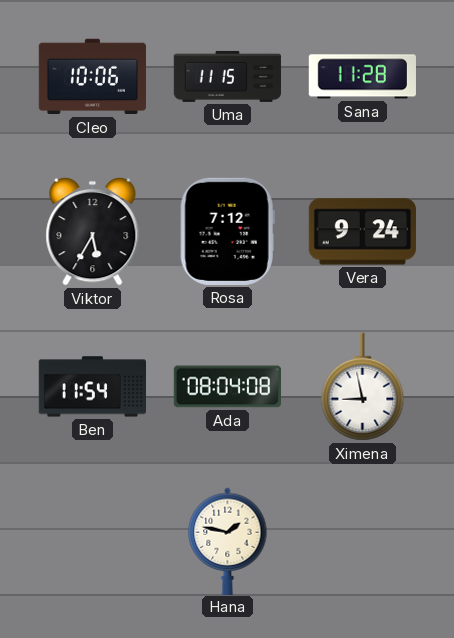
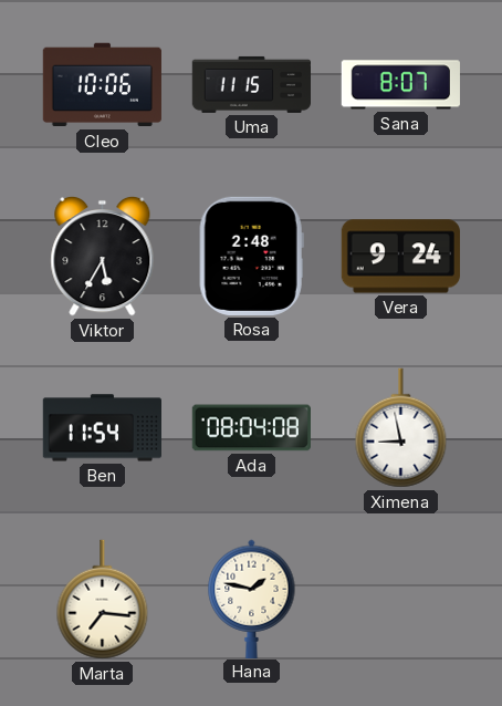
Sana: 11:28 -> 8:07 (400, 85)
Rosa: 7:12 -> 2:48 (251, 256)
Marta: none -> 7:16 (103, 600)
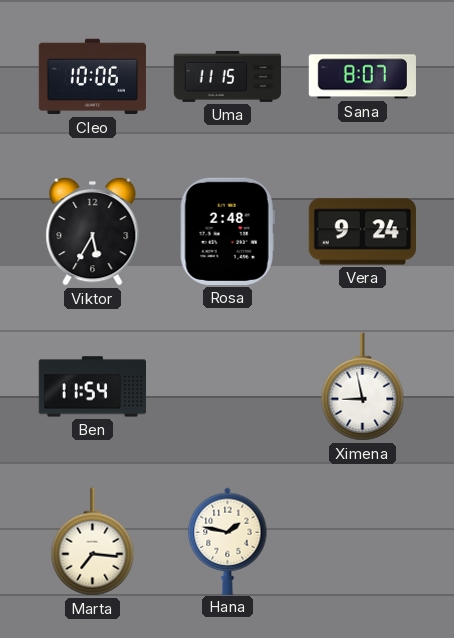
Ada: 08:04 -> none (251, 428)
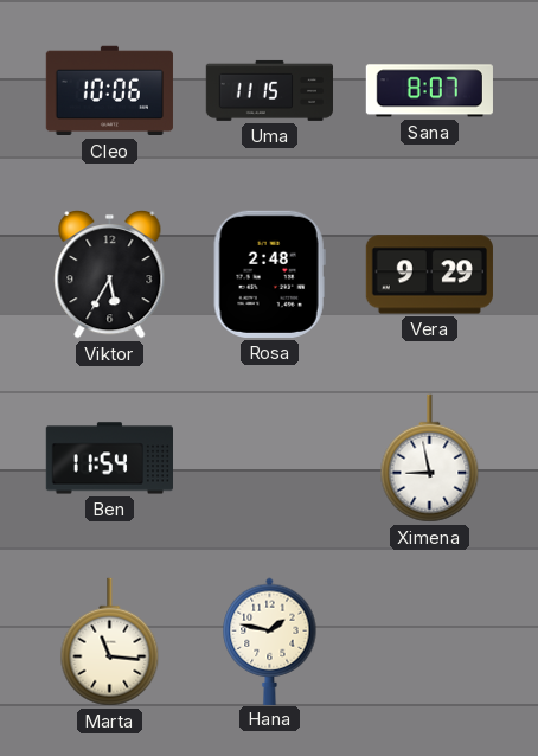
Vera: 9:24 -> 9:29 (429, 275)
Marta: 7:16 -> 11:16 (110, 642)
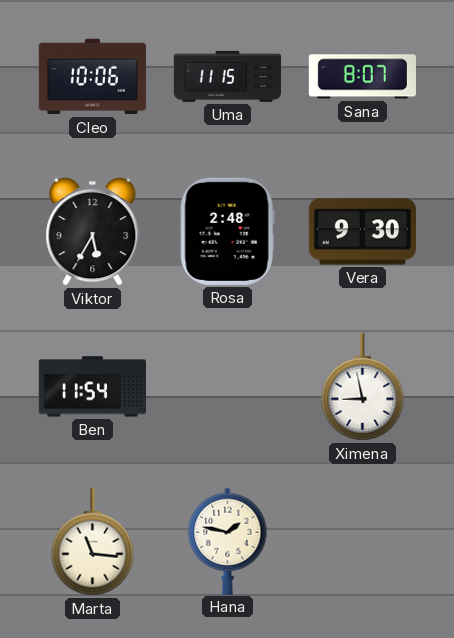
Vera: 9:29 -> 9:30 (362, 232)
